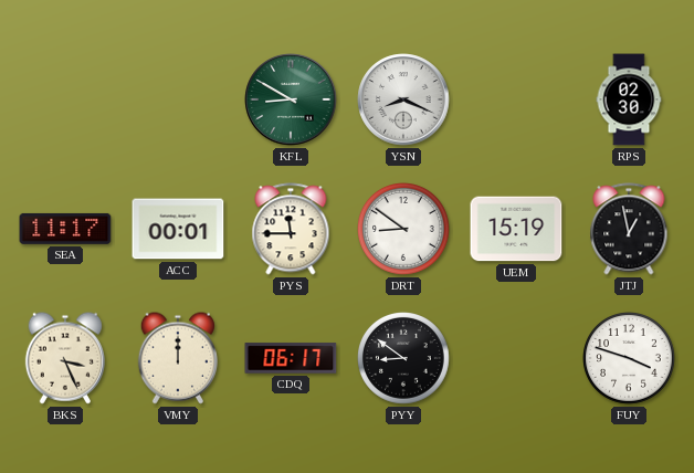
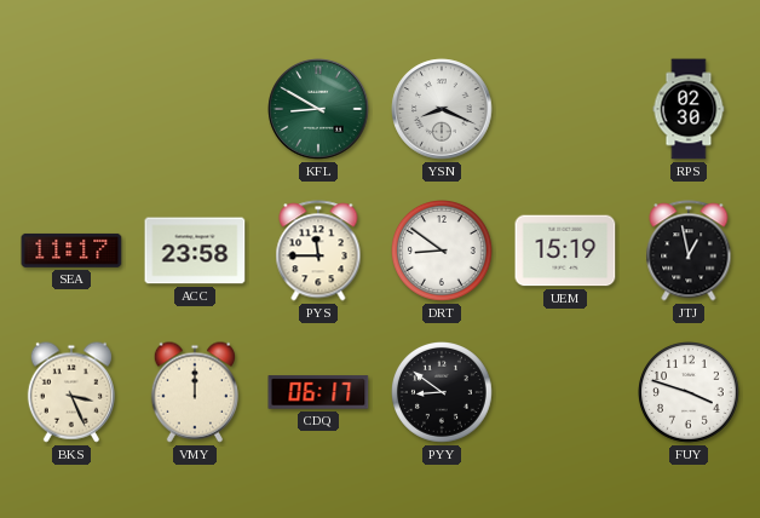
ACC: 00:01 -> 23:58 (195, 251)
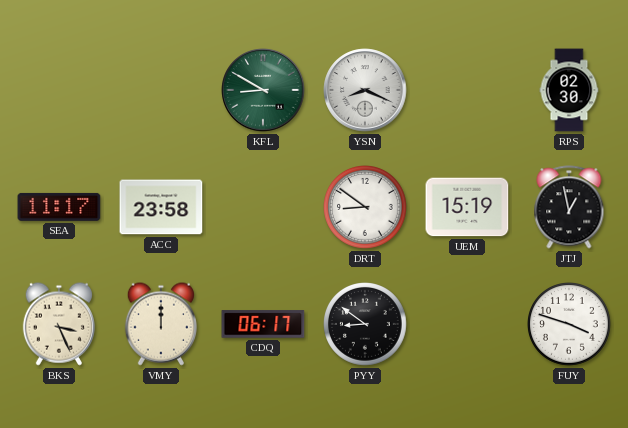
PYS: 11:45 -> none (318, 251)
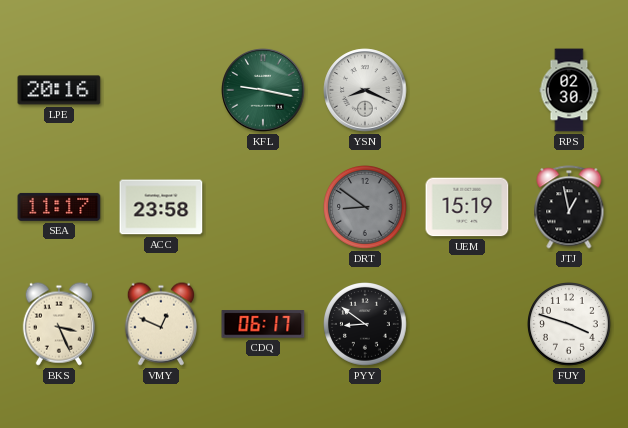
LPE: none -> 20:16 (59, 90)
KFL: 8:50 -> 9:17 (263, 90)
DRT dial: white -> grey (366, 208)
VMY: 12:00 -> 12:49 (160, 324)
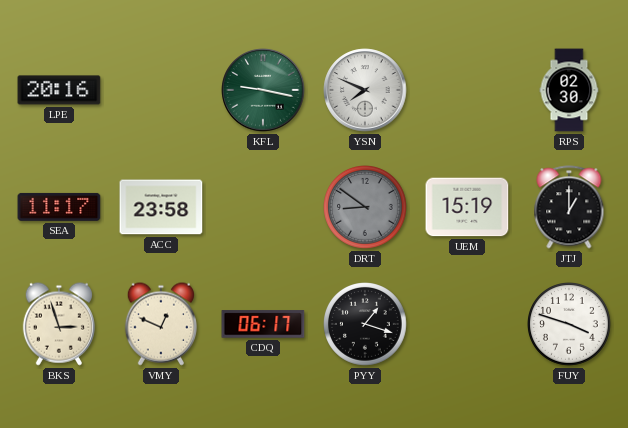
YSN: 8:19 -> 7:49 (365, 90)
JTJ: 12:58 -> 1:00 (569, 207)
BKS: 3:26 -> 2:57 (58, 324)
PYY: 8:51 -> 1:18 (366, 325)
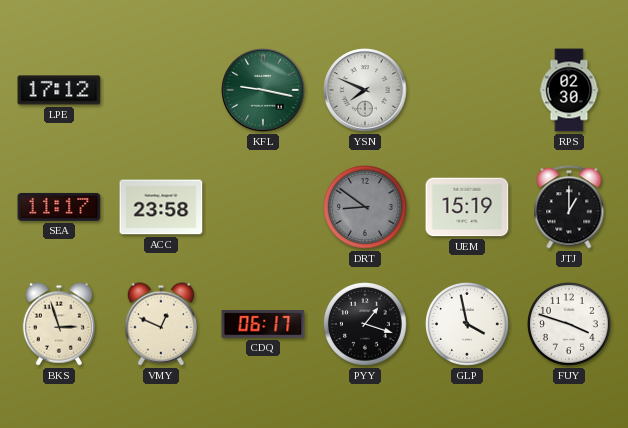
LPE: 20:16 -> 17:12 (59, 90)
GLP: none -> 3:58 (468, 325)
